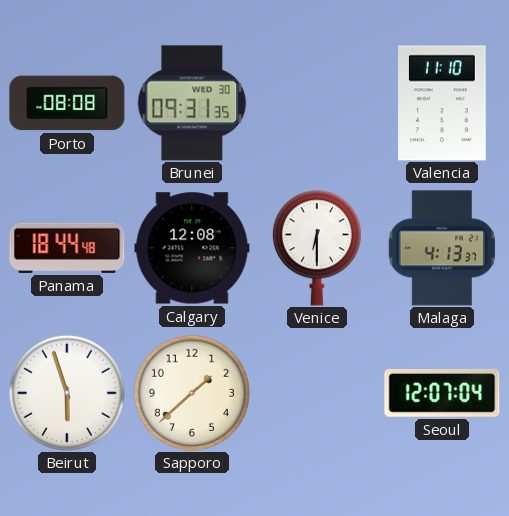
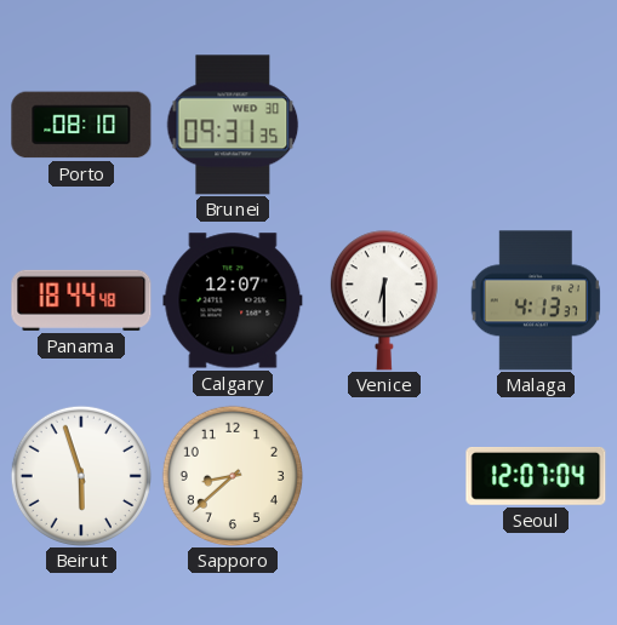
Porto: 08:08 -> 08:10 (81, 125)
Valencia: 11:10 -> none (442, 103)
Calgary: 12:08 -> 12:07 (233, 300)
Sapporo: 1:38 -> 8:38 (233, 476)
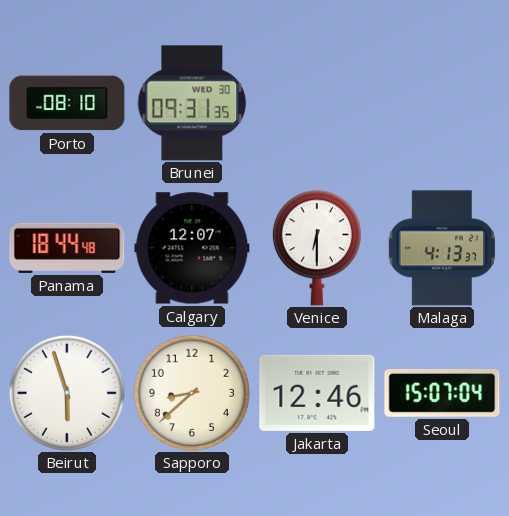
Jakarta: none -> 12:46 (317, 393)
Seoul: 12:07 -> 15:07 (442, 394)
